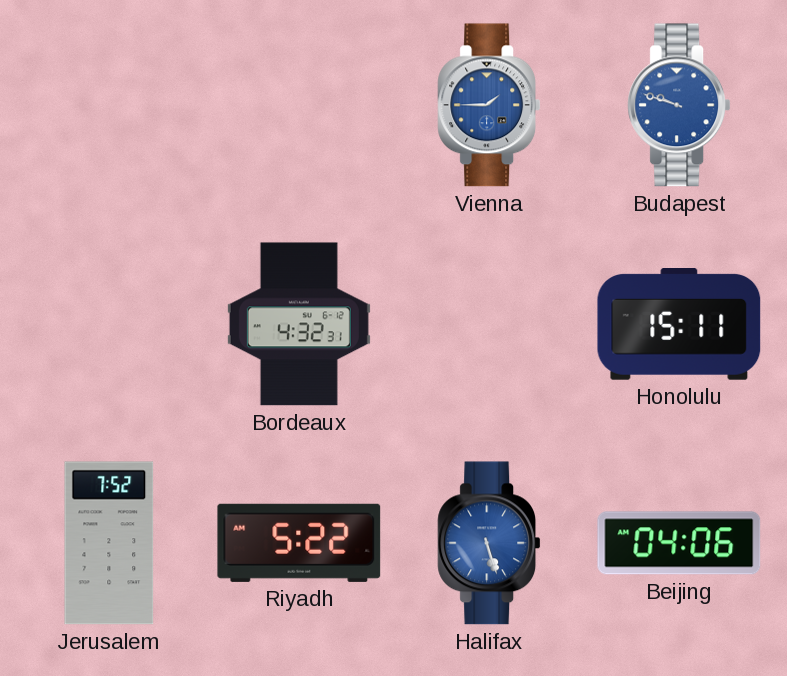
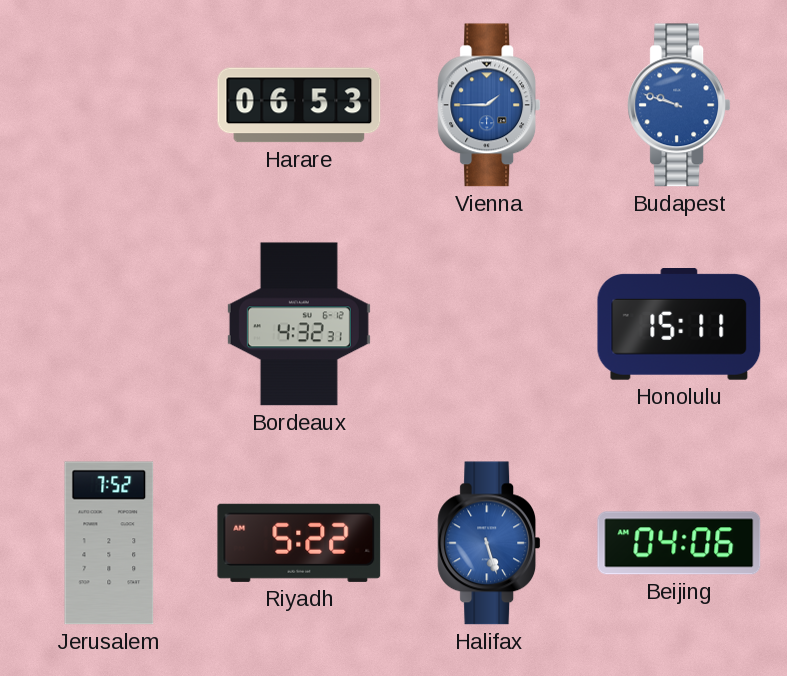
Harare: none -> 06:53 (299, 105)
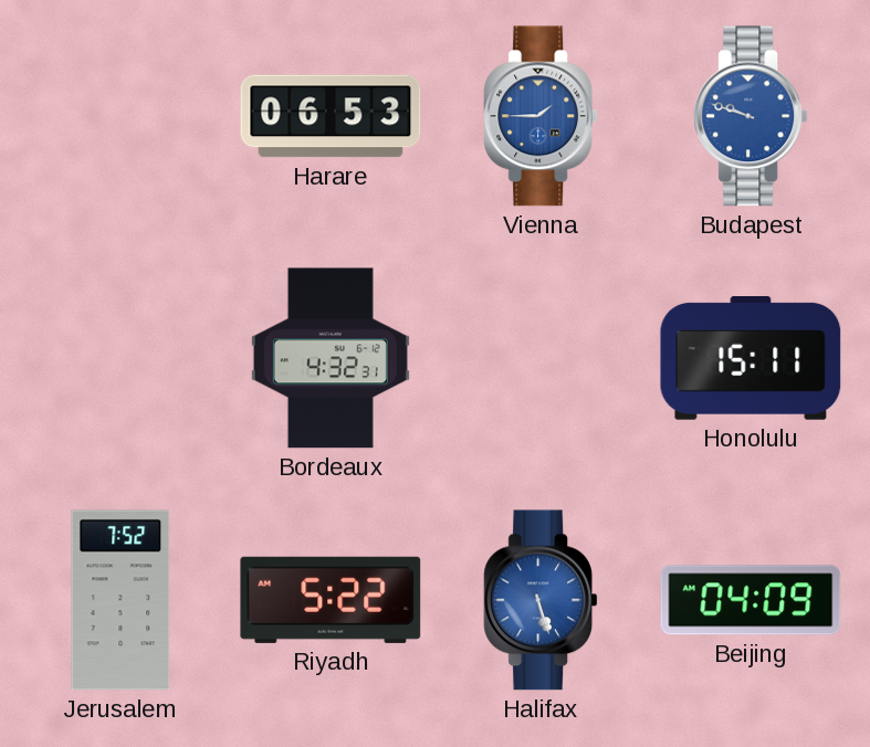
Beijing: 04:06 -> 04:09 (751, 600)
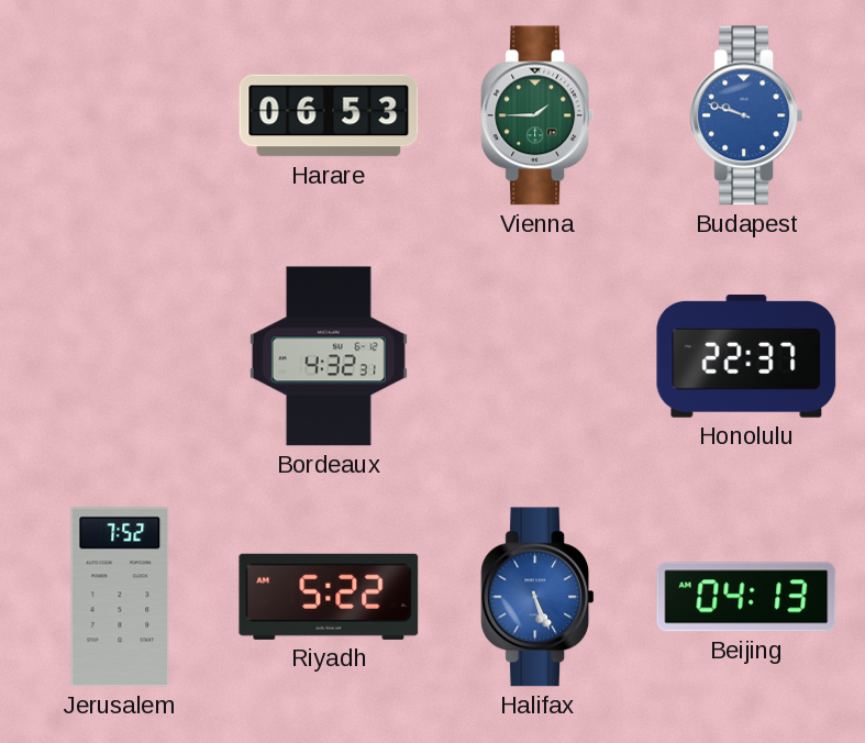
Vienna dial: blue -> green (537, 115)
Honolulu: 15:11 -> 22:37 (746, 357)
Halifax: 5:27 -> 5:26 (537, 597)
Beijing: 04:09 -> 04:13 (746, 597)
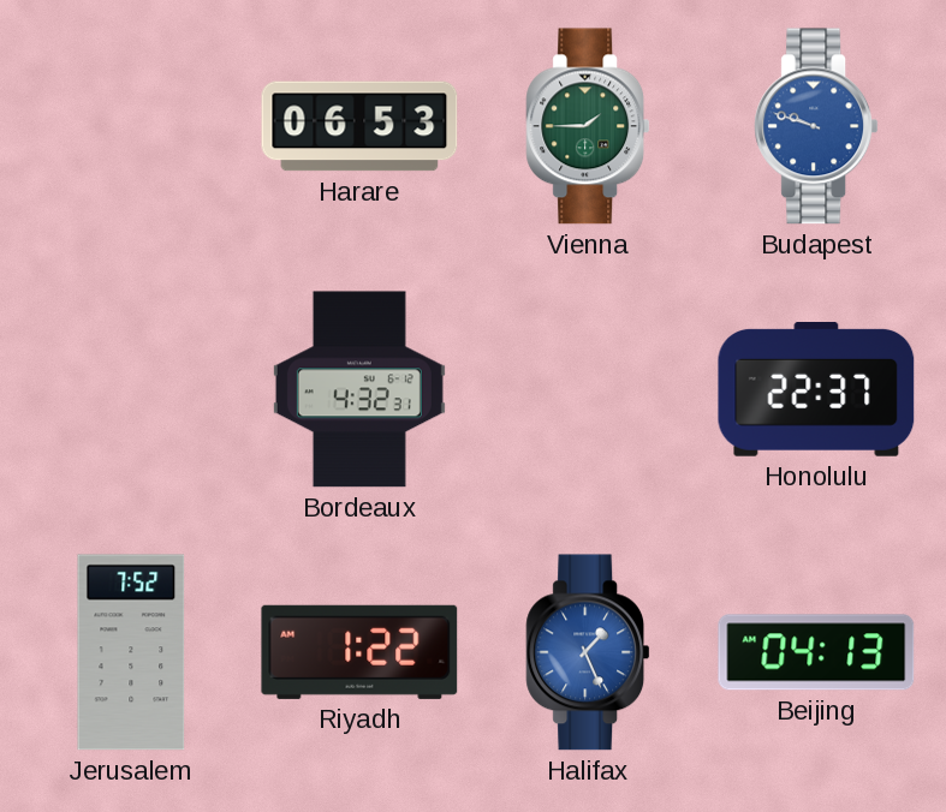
Riyadh: 5:22 -> 1:22 (359, 652)
Halifax: 5:26 -> 1:26 (588, 652)
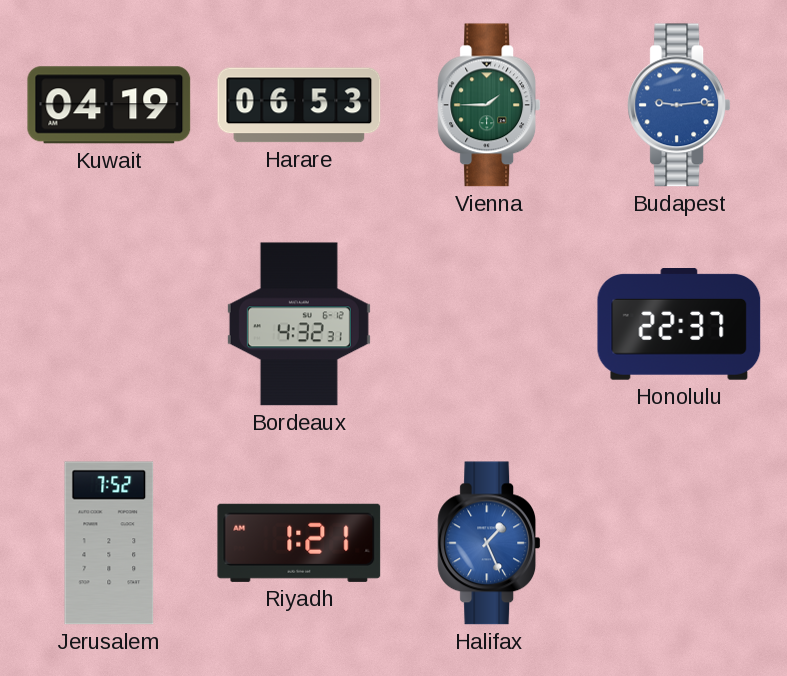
Kuwait: none -> 04:19 (109, 105)
Budapest: 9:48 -> 9:14 (679, 105)
Riyadh: 1:22 -> 1:21 (299, 543)
Beijing: 04:13 -> none (816, 652)
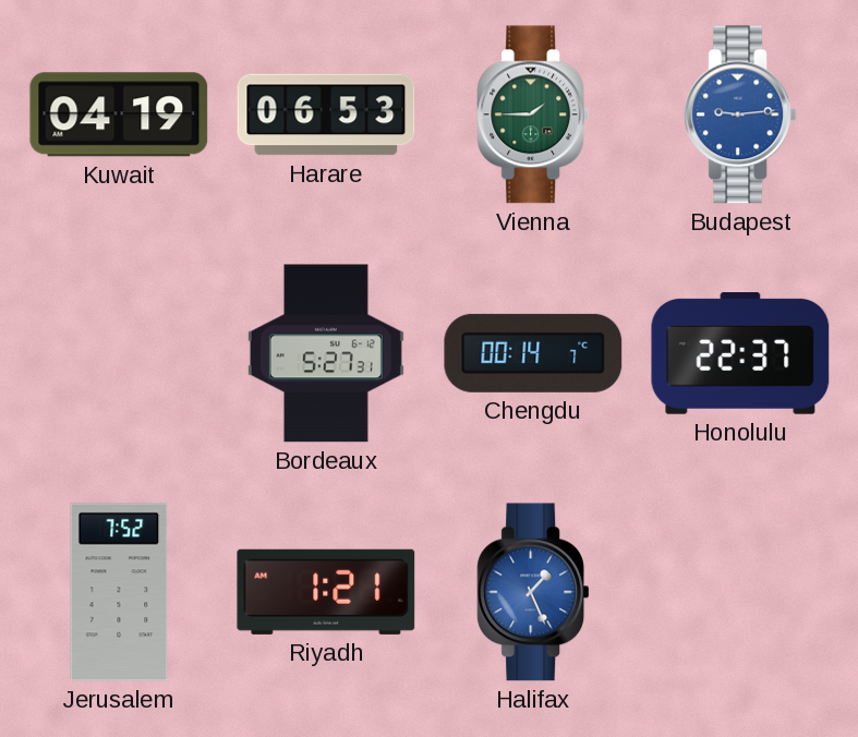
Bordeaux: 4:32 -> 5:27 (326, 353)
Chengdu: none -> 00:14 (533, 353)
